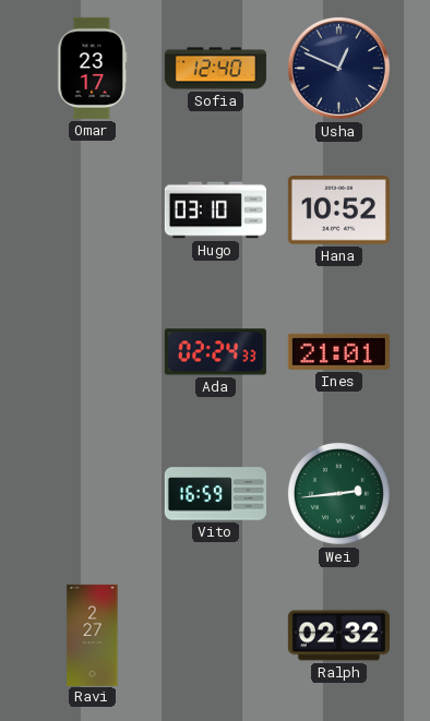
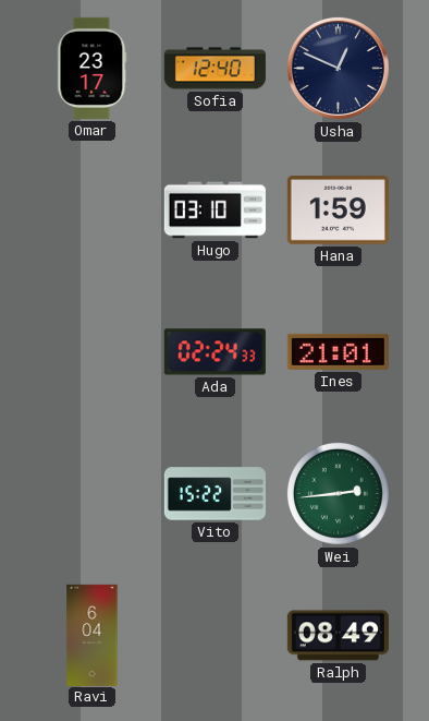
Hana: 10:52 -> 1:59 (338, 211)
Vito: 16:59 -> 15:22 (214, 494)
Ravi: 2:27 -> 6:04 (93, 635)
Ralph: 02:32 -> 08:49 (338, 636)
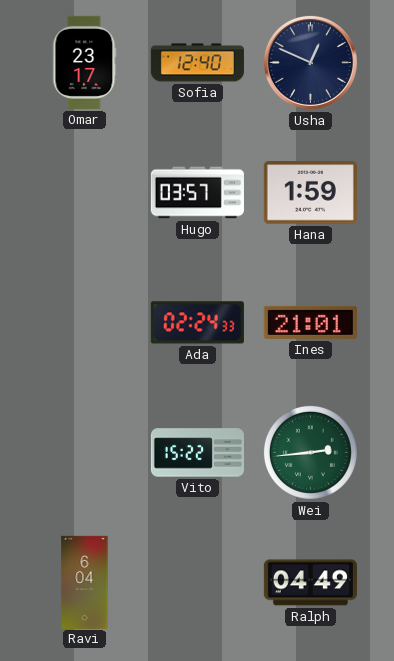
Hugo: 03:10 -> 03:57 (197, 193)
Ralph: 08:49 -> 04:49 (310, 583)
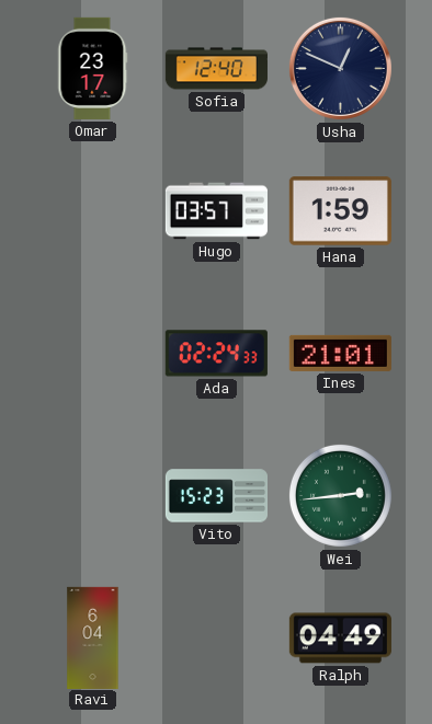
Vito: 15:22 -> 15:23 (216, 496)
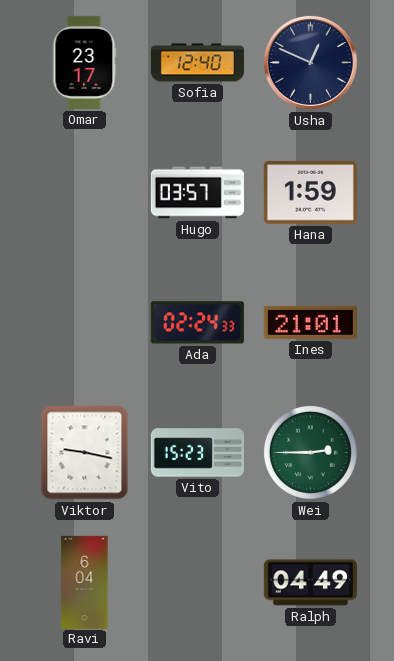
Viktor: none -> 9:17 (85, 453)
Wei: 2:44 -> 2:45 (310, 452)
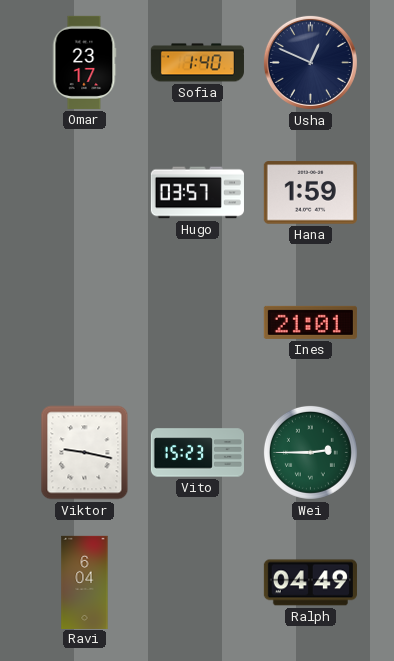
Sofia: 12:40 -> 1:40 (197, 63)
Ada: 02:24 -> none (197, 323)
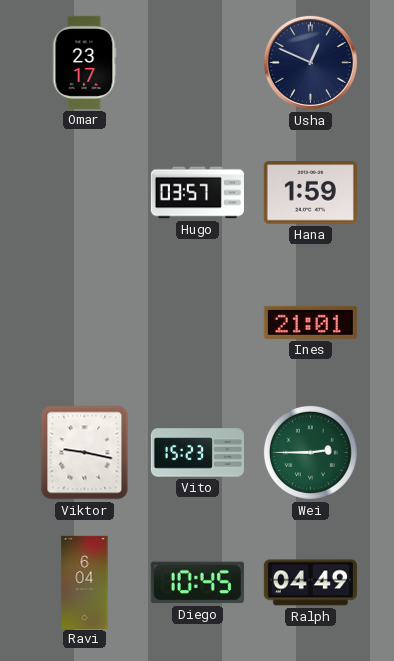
Sofia: 1:40 -> none (197, 63)
Diego: none -> 10:45 (197, 583)
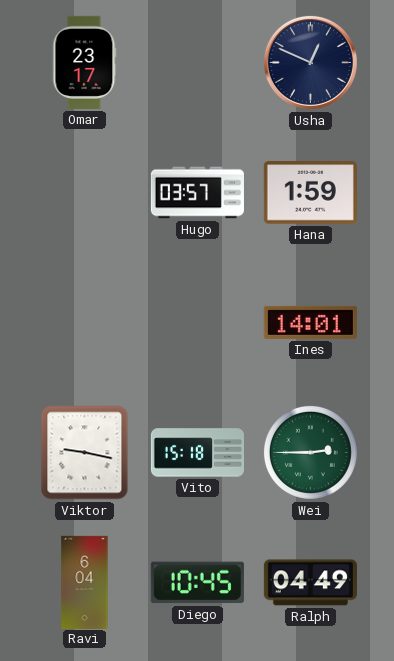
Ines: 21:01 -> 14:01 (310, 322)
Vito: 15:23 -> 15:18 (197, 453)
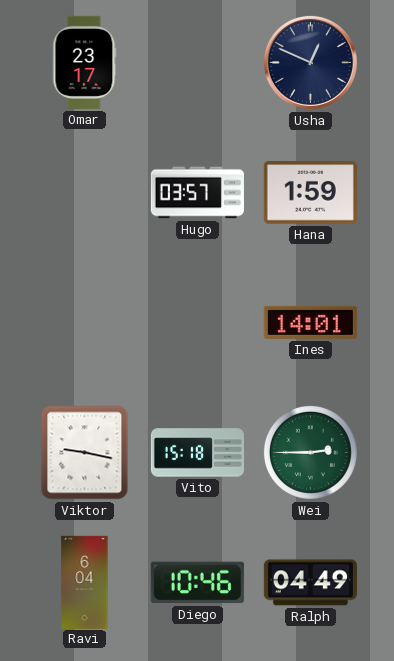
Diego: 10:45 -> 10:46 (197, 583)
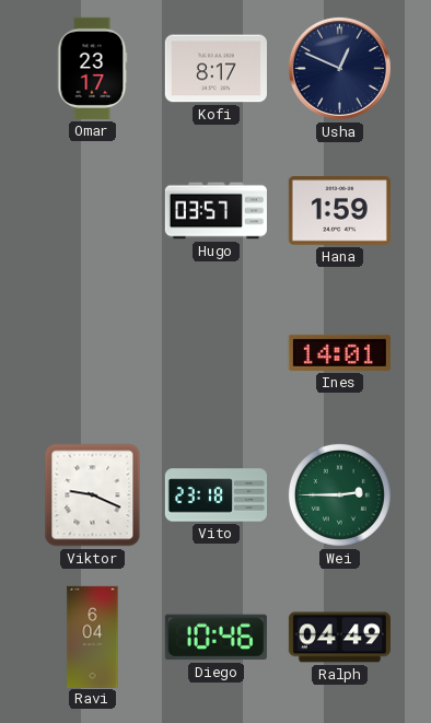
Kofi: none -> 8:17 (215, 69)
Viktor: 9:17 -> 9:19 (93, 495)
Vito: 15:18 -> 23:18 (215, 495)
